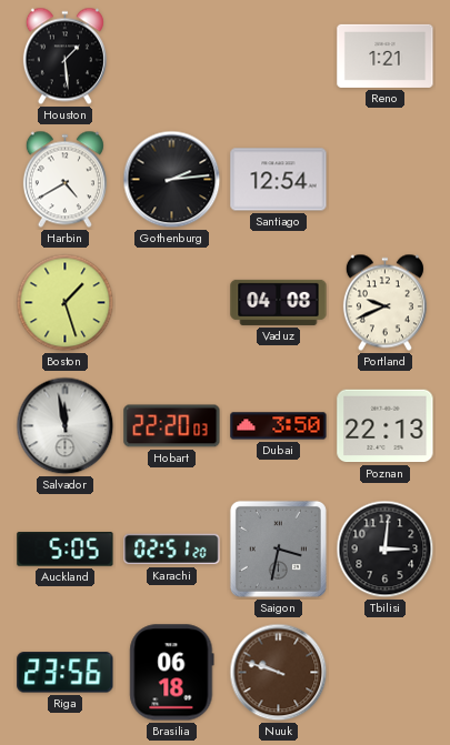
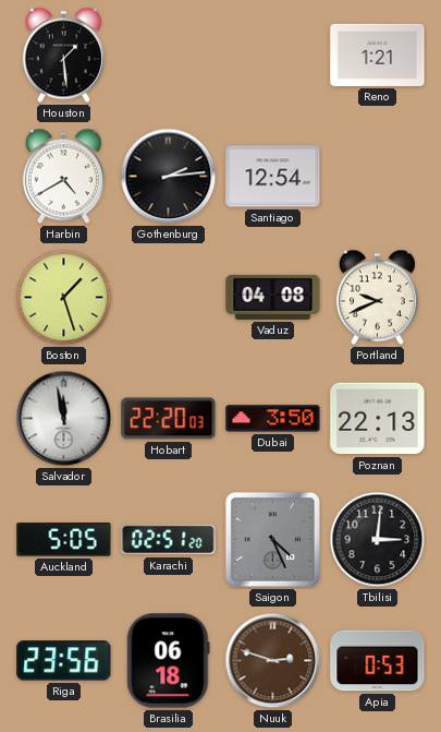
Saigon: 3:32 -> 4:26 (272, 539)
Nuuk: 9:48 -> 2:48 (273, 661)
Apia: none -> 0:53 (378, 661)
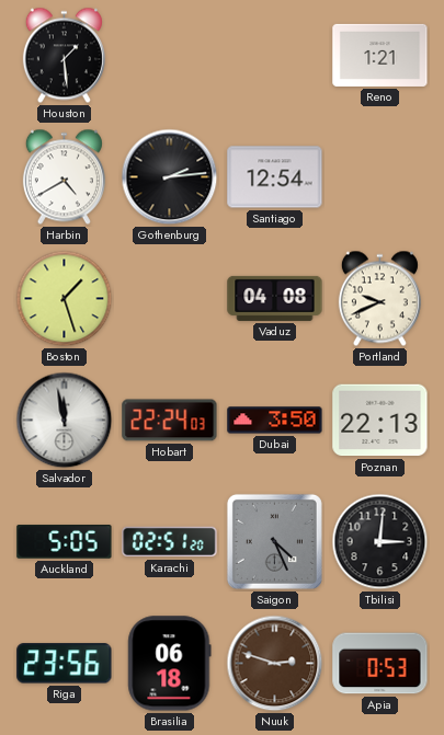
Hobart: 22:20 -> 22:24 (170, 421)
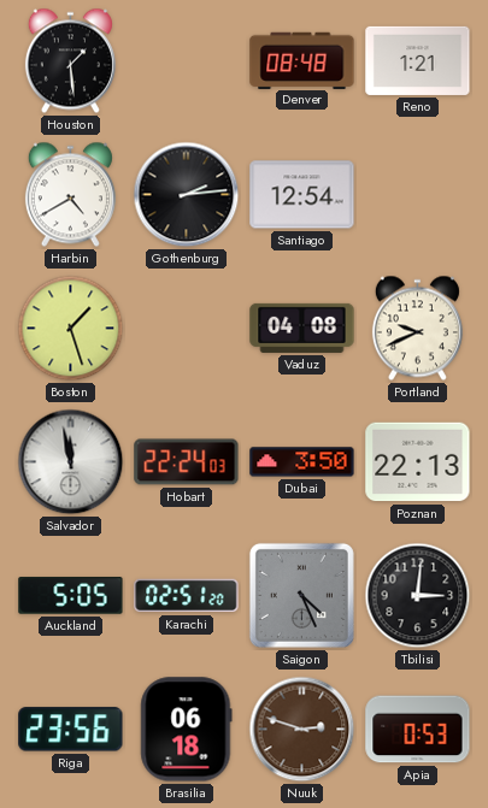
Denver: none -> 08:48 (302, 60)
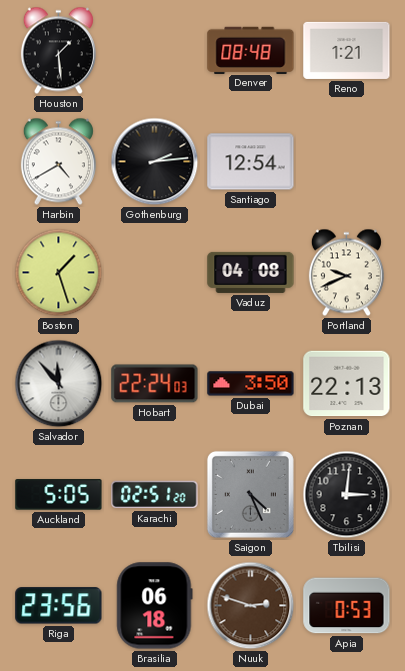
Salvador: 11:58 -> 11:53 (59, 384)
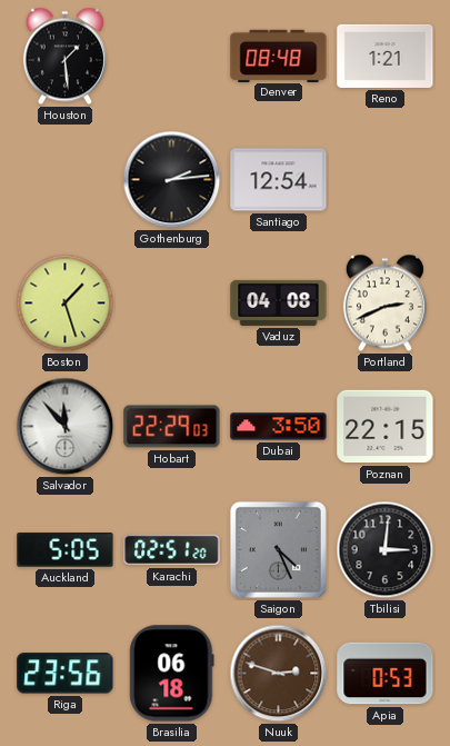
Harbin: 4:40 -> none (58, 162)
Portland: 9:41 -> 2:41 (384, 304)
Hobart: 22:24 -> 22:29 (172, 427)
Poznan: 22:13 -> 22:15 (386, 427)
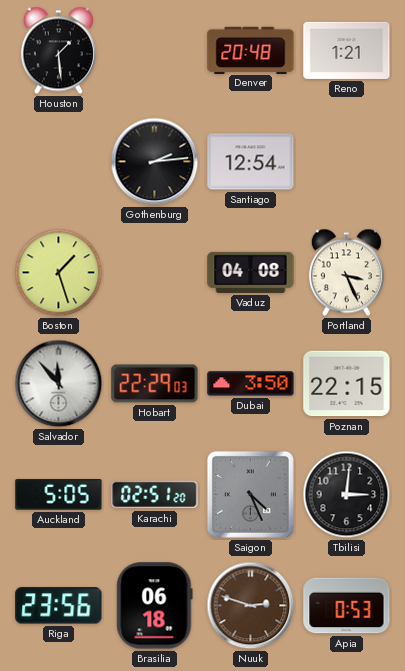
Denver: 08:48 -> 20:48 (251, 50)
Portland: 2:41 -> 3:26 (346, 273)
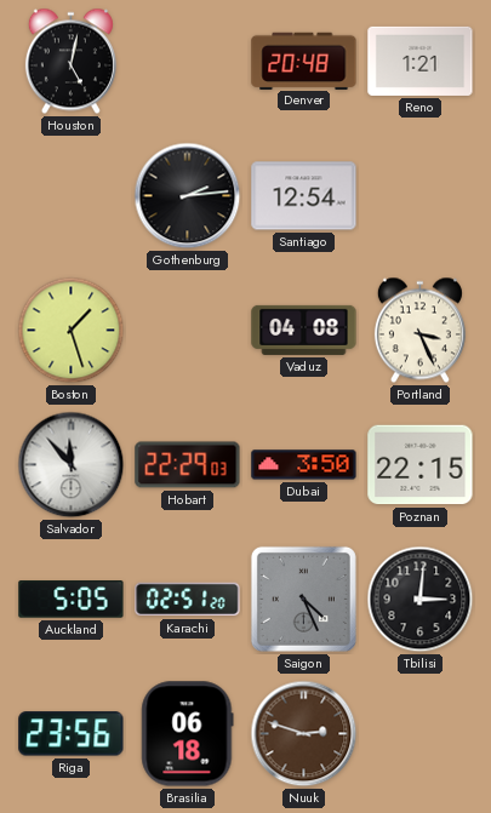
Houston: 1:29 -> 5:02 (70, 62)
Apia: 0:53 -> none (347, 606)
